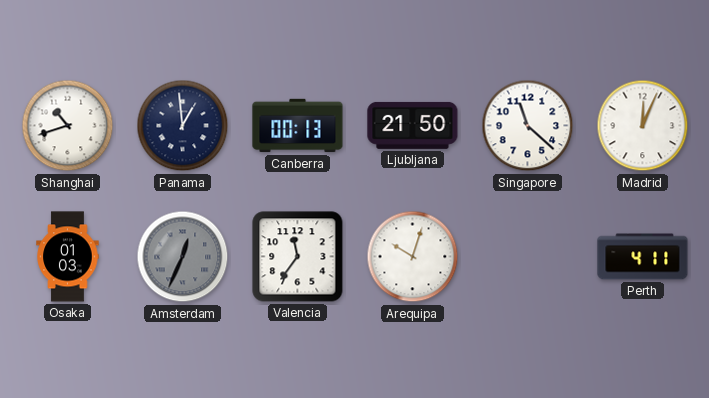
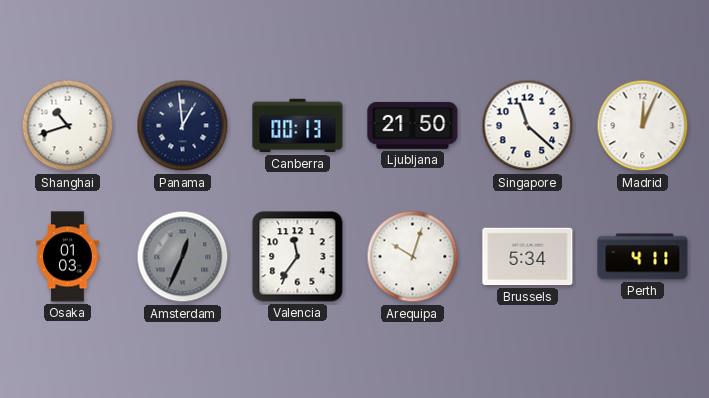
Brussels: none -> 5:34 (528, 257)
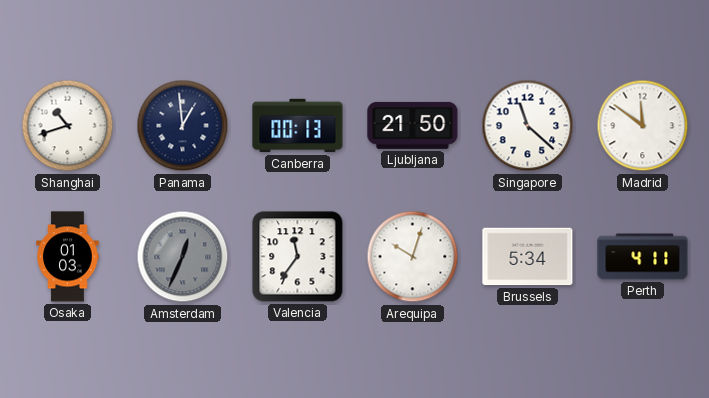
Madrid: 12:04 -> 11:51 (643, 126)
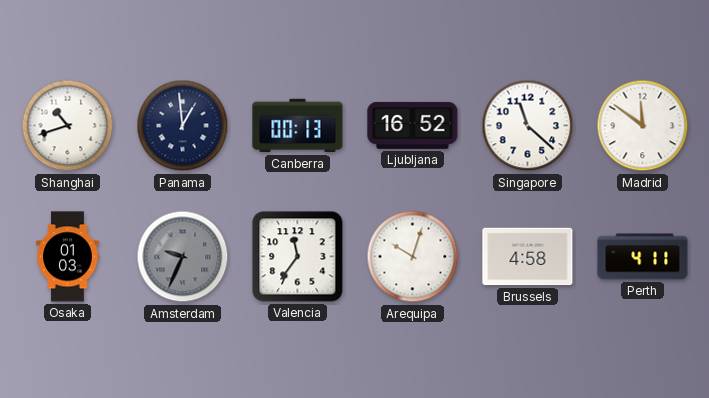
Ljubljana: 21:50 -> 16:52 (413, 125)
Amsterdam: 12:34 -> 9:34 (183, 257)
Brussels: 5:34 -> 4:58 (528, 257)
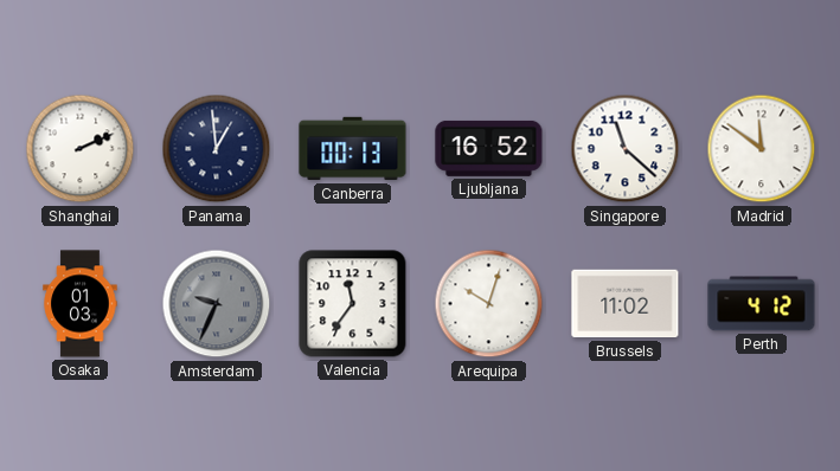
Shanghai: 10:42 -> 2:11 (81, 149)
Brussels: 4:58 -> 11:02 (626, 304)
Perth: 4:11 -> 4:12 (762, 304)
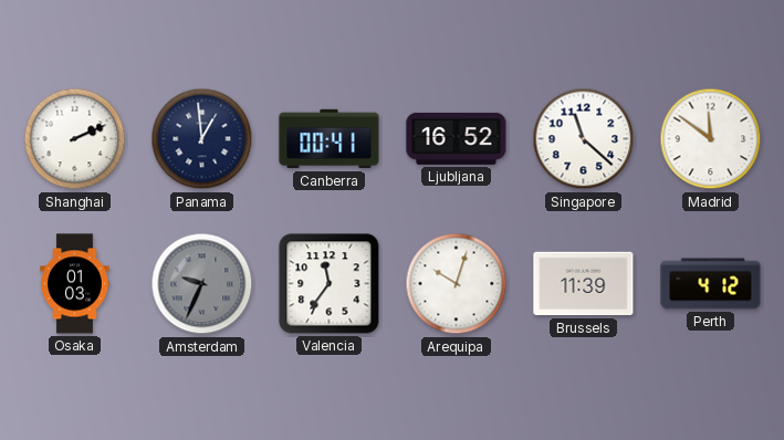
Canberra: 00:13 -> 00:41 (330, 139)
Brussels: 11:02 -> 11:39 (584, 284)
